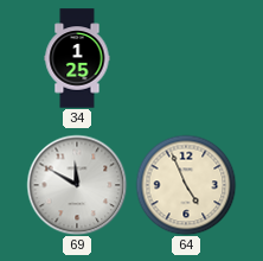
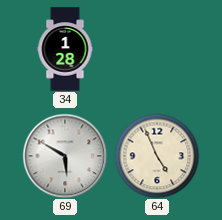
34: 1:25 -> 1:28 (65, 49)
69: 11:50 -> 5:50 (65, 156)
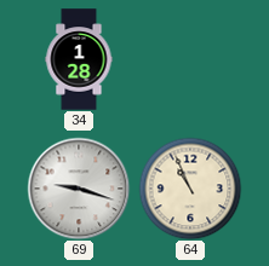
69: 5:50 -> 9:18 (79, 189)
64: 4:56 -> 10:56 (190, 189)
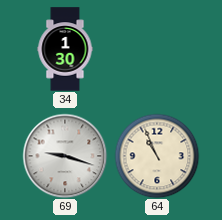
34: 1:28 -> 1:30 (65, 49)
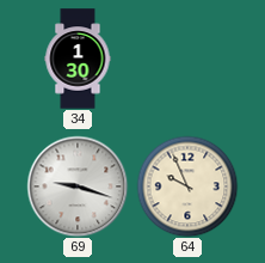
64: 10:56 -> 9:56 (187, 186)
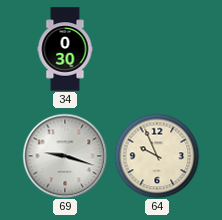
34: 1:30 -> 0:30 (65, 49)
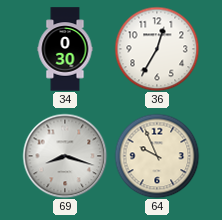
36: none -> 12:35 (157, 49)
69: 9:18 -> 8:18 (65, 156)
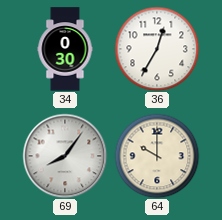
69: 8:18 -> 8:06 (65, 156)
64: 9:56 -> 10:00 (157, 156)
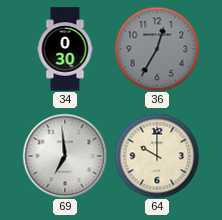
36 dial: white -> grey (157, 49)
69: 8:06 -> 6:59 (65, 156)
